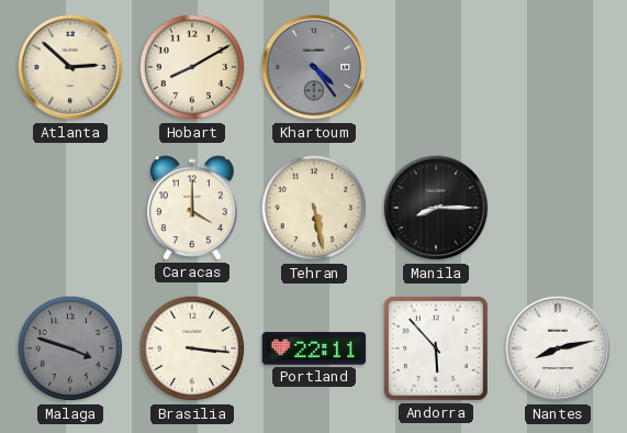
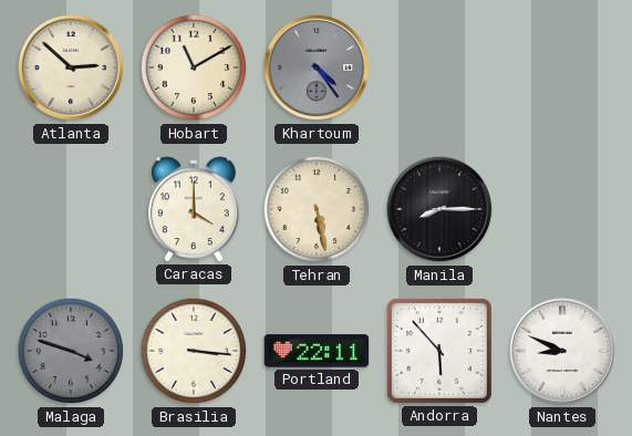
Hobart: 8:10 -> 11:10 (194, 68)
Nantes: 8:13 -> 8:49 (562, 351)
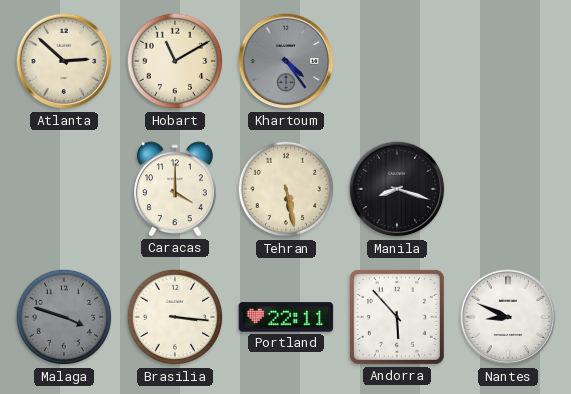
Manila: 8:15 -> 8:18 (397, 189)
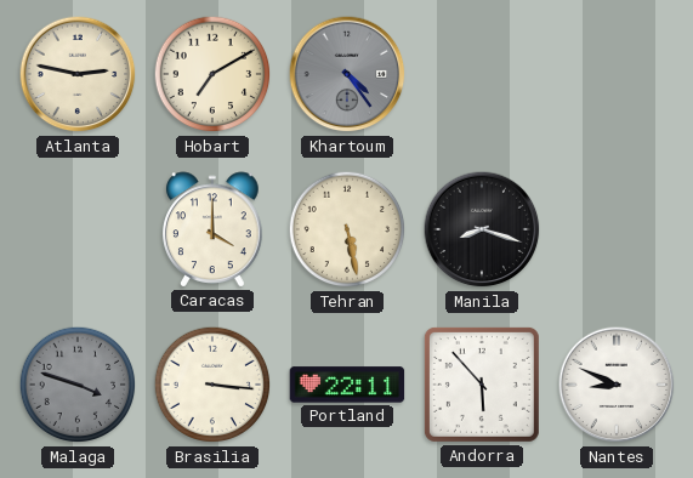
Atlanta: 2:52 -> 2:47 (78, 74)
Hobart: 11:10 -> 7:10 (212, 74)
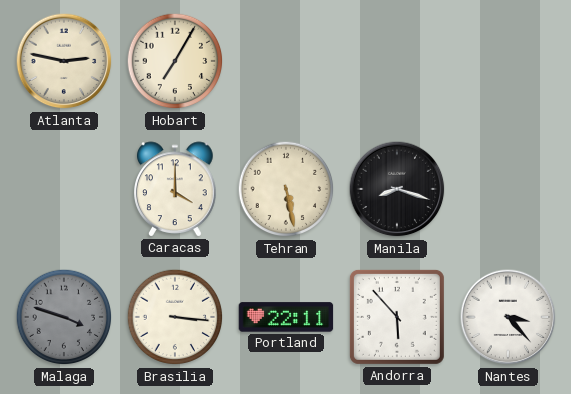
Hobart: 7:10 -> 7:05 (175, 61)
Khartoum: 4:24 -> none (347, 74)
Nantes: 8:49 -> 3:23 (508, 317)
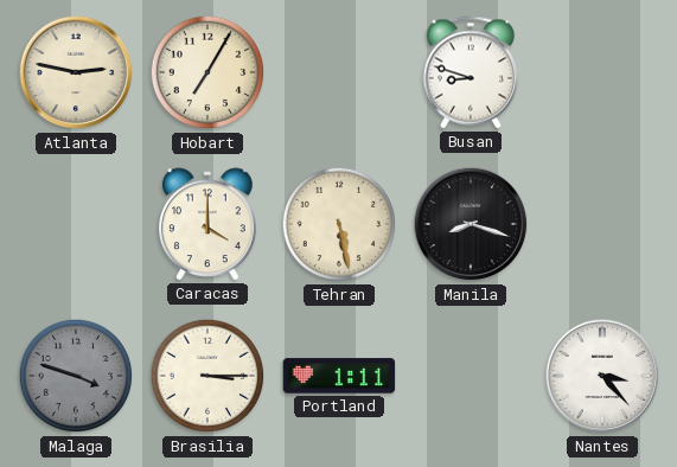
Busan: none -> 8:48 (471, 72)
Brasilia: 3:16 -> 3:15 (207, 376)
Portland: 22:11 -> 1:11 (339, 376)
Andorra: 5:53 -> none (397, 317)
